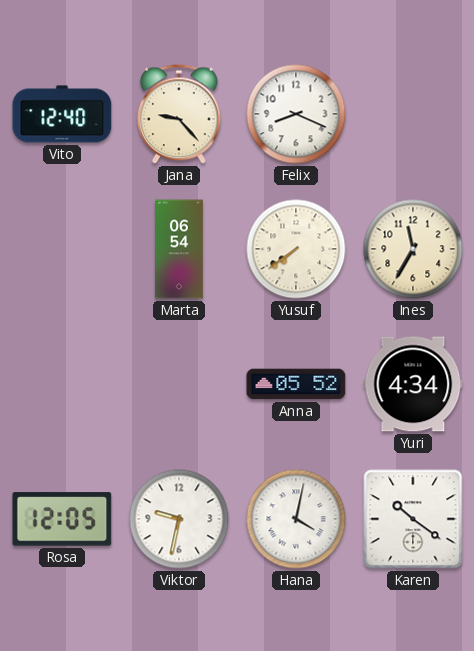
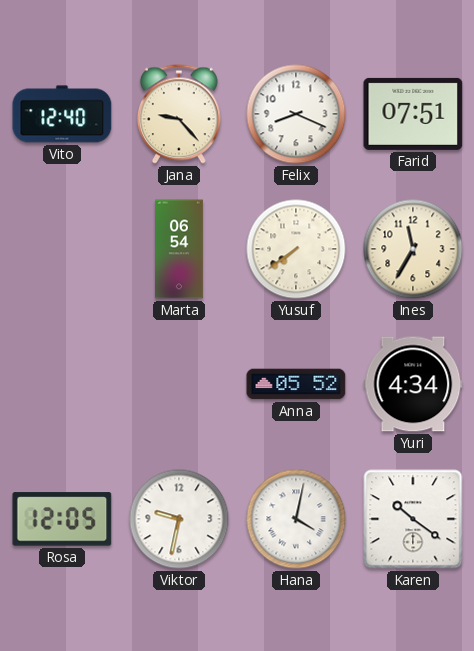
Farid: none -> 07:51 (413, 114)
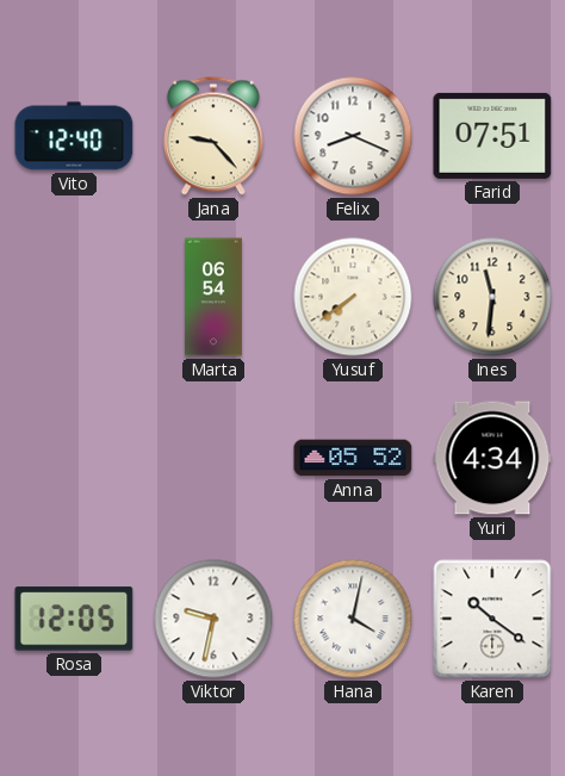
Ines: 11:35 -> 11:31 (492, 297)
